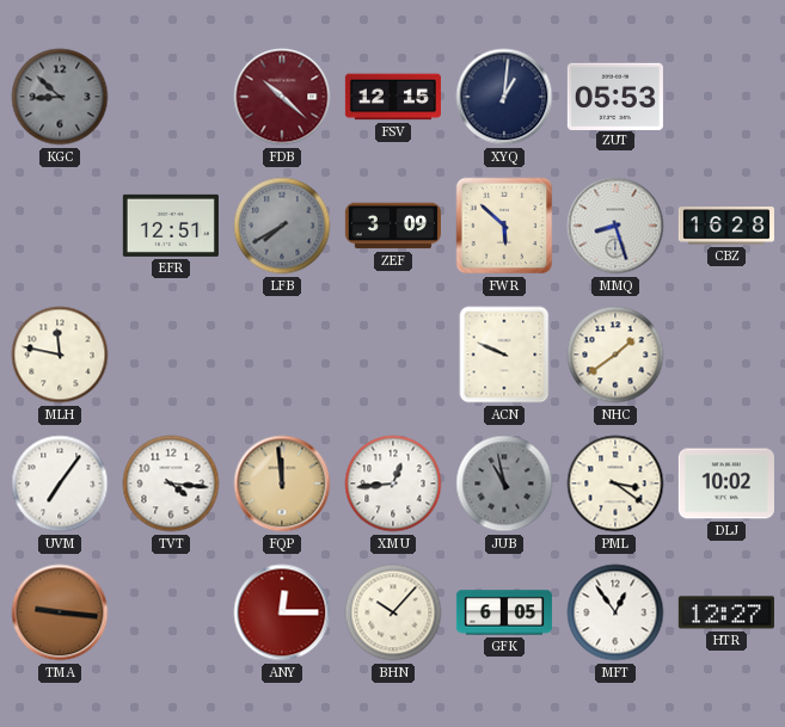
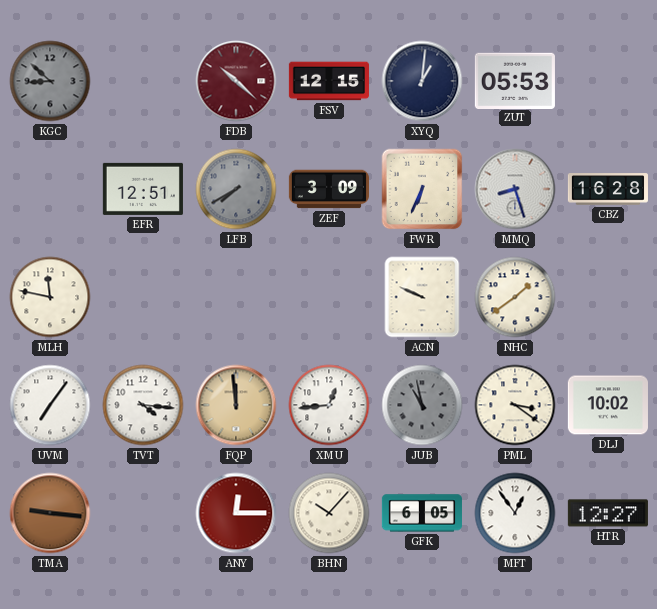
FWR: 5:52 -> 6:34 (422, 189)
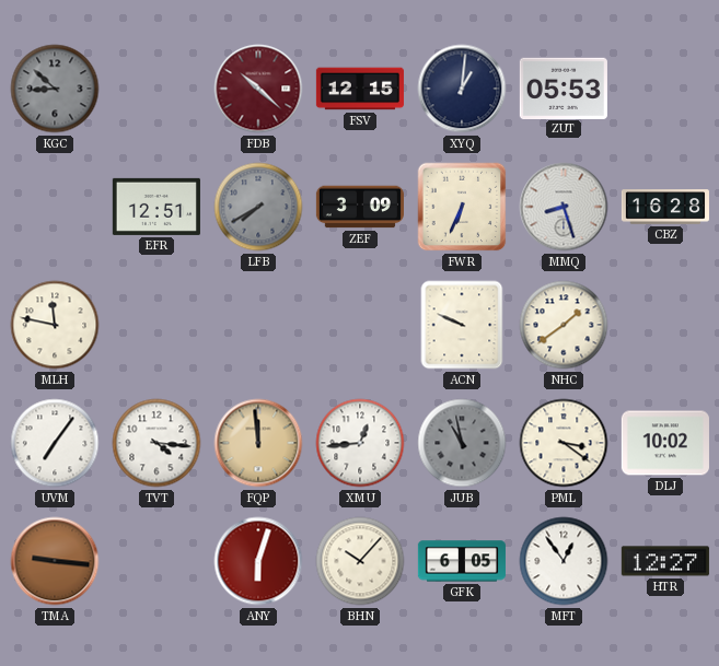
ANY: 12:15 -> 6:03 (258, 561)
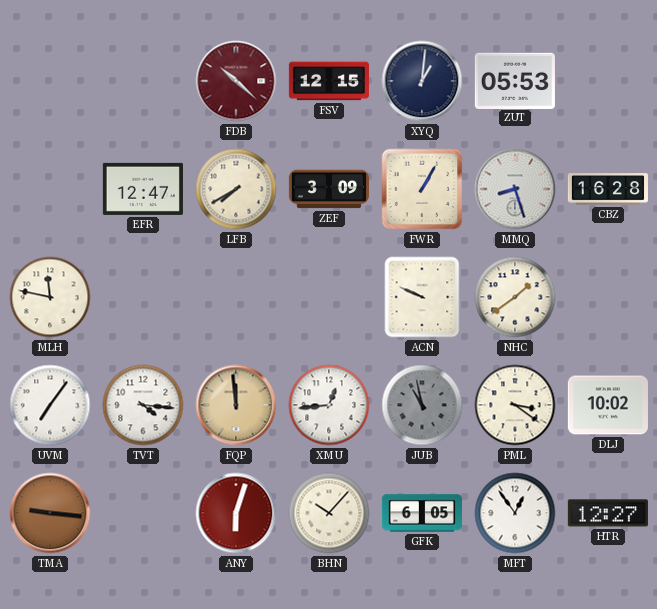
KGC: 8:52 -> none (55, 89)
EFR: 12:51 -> 12:47 (143, 189)
LFB dial: grey -> cream (236, 189)
FWR: 6:34 -> 1:05 (422, 189)
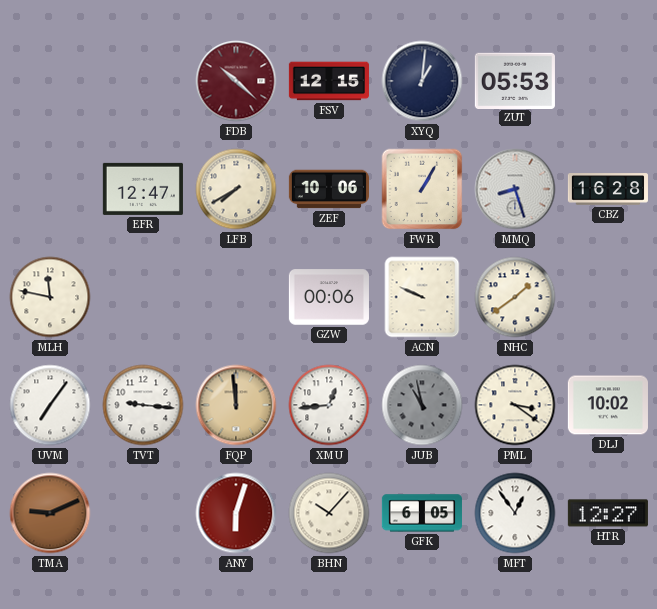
ZEF: 3:09 -> 10:06 (329, 189)
GZW: none -> 00:06 (329, 297)
TVT: 4:16 -> 9:16 (143, 405)
TMA: 9:16 -> 9:11 (50, 513)
